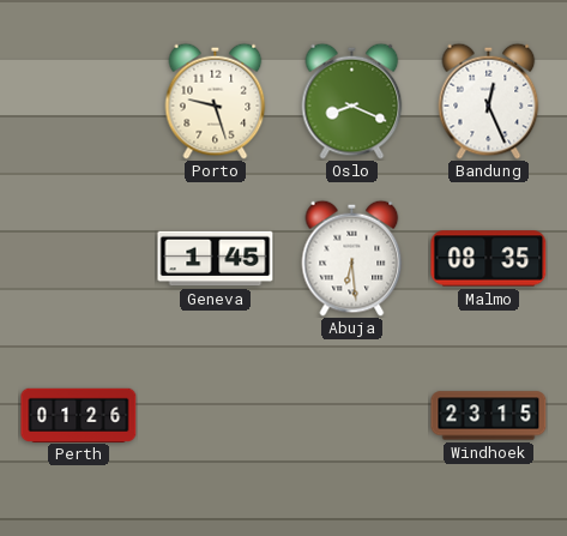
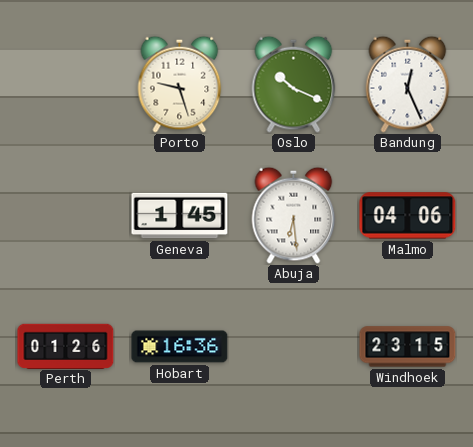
Oslo: 8:19 -> 10:19 (294, 84)
Malmo: 08:35 -> 04:06 (408, 216)
Hobart: none -> 16:36 (180, 347)
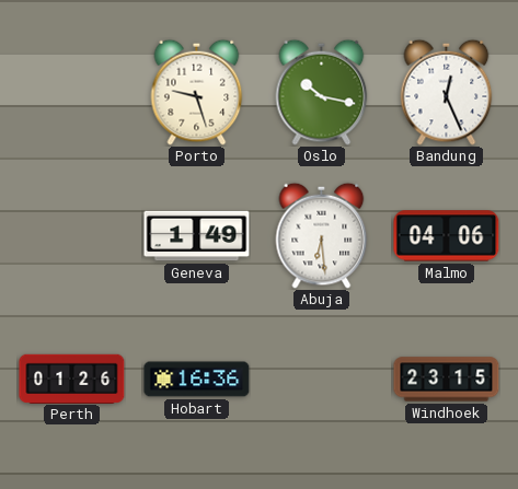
Oslo: 10:19 -> 10:17 (322, 92)
Geneva: 1:45 -> 1:49 (197, 236)
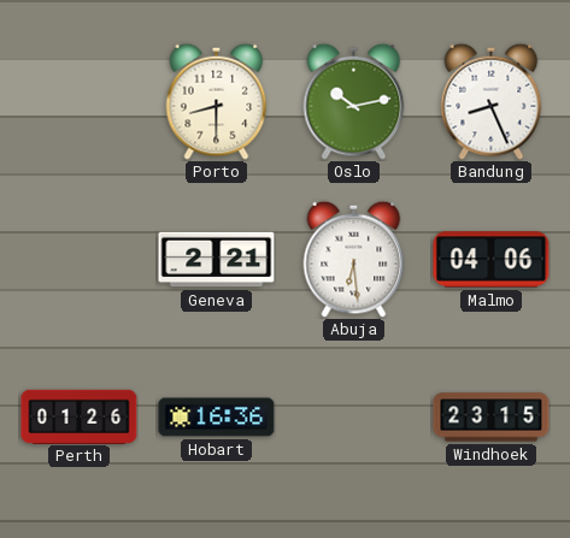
Porto: 9:27 -> 8:30 (217, 101)
Oslo: 10:17 -> 10:13 (354, 101)
Bandung: 12:26 -> 8:26 (492, 101)
Geneva: 1:49 -> 2:21 (217, 260)
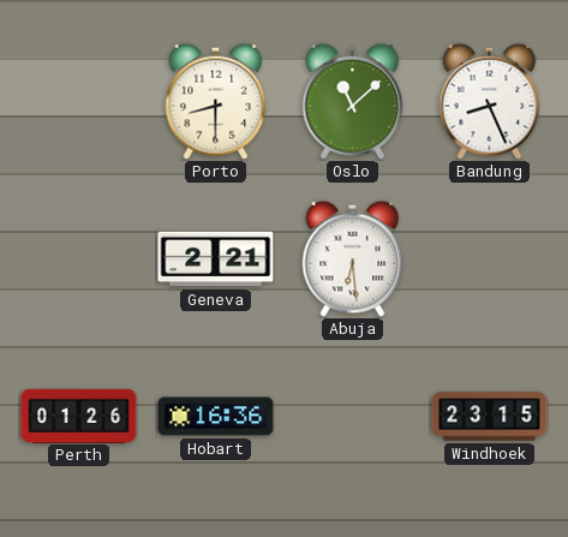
Oslo: 10:13 -> 11:08 (353, 101)
Malmo: 04:06 -> none (492, 260)
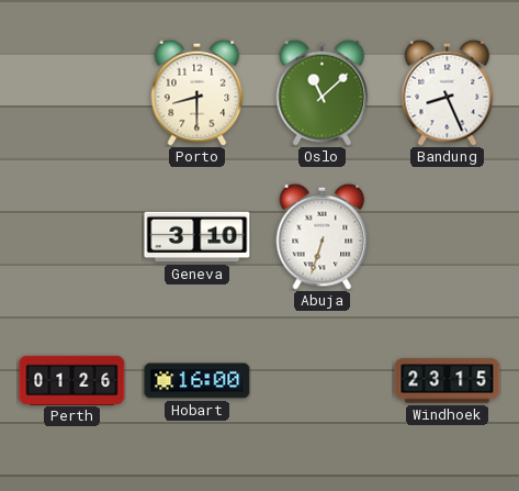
Geneva: 2:21 -> 3:10 (198, 237)
Abuja: 6:29 -> 6:33 (323, 236)
Hobart: 16:36 -> 16:00 (198, 381)
